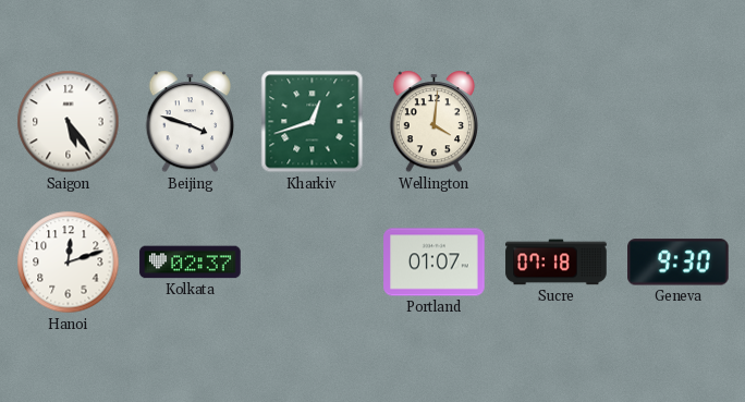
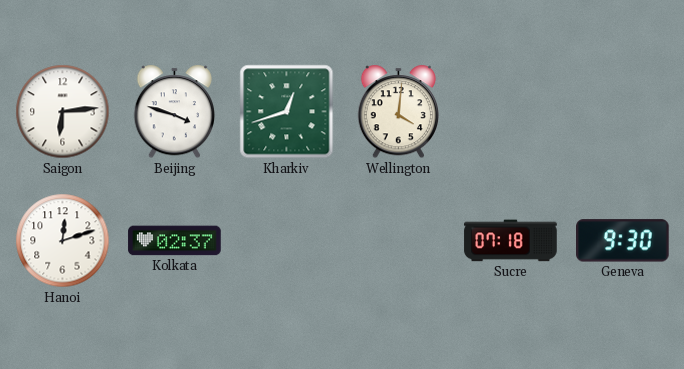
Saigon: 5:24 -> 6:14 (63, 112)
Portland: 01:07 -> none (435, 263)
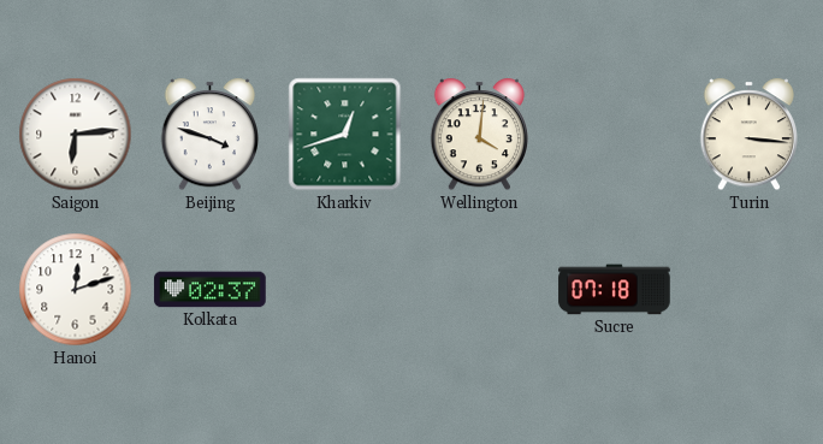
Turin: none -> 3:16 (748, 135)
Geneva: 9:30 -> none (623, 241)
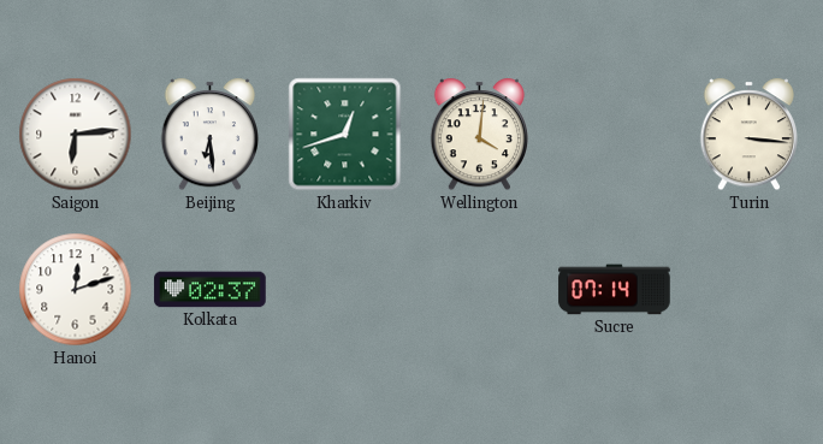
Beijing: 3:48 -> 6:29 (209, 135)
Sucre: 07:18 -> 07:14 (615, 290)
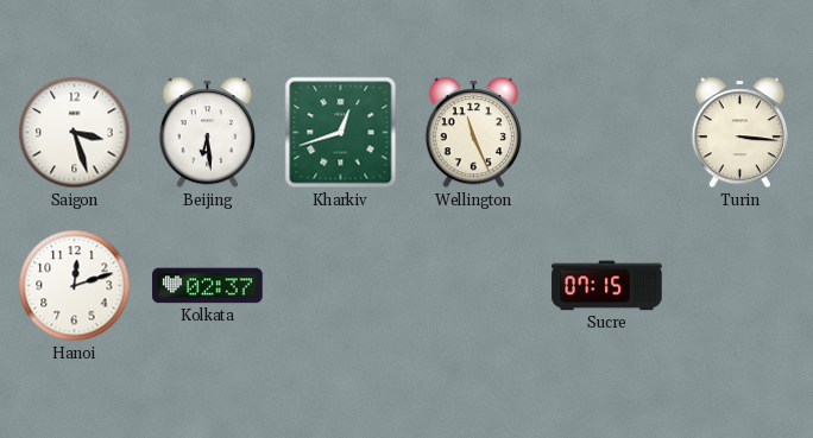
Saigon: 6:14 -> 3:27 (75, 133)
Wellington: 4:01 -> 11:26 (473, 133)
Sucre: 07:14 -> 07:15 (607, 286)
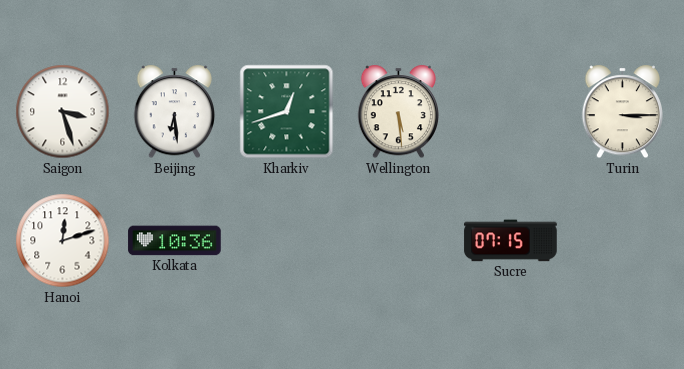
Wellington: 11:26 -> 5:29 (398, 112)
Turin: 3:16 -> 3:15 (622, 112)
Kolkata: 02:37 -> 10:36 (175, 241)
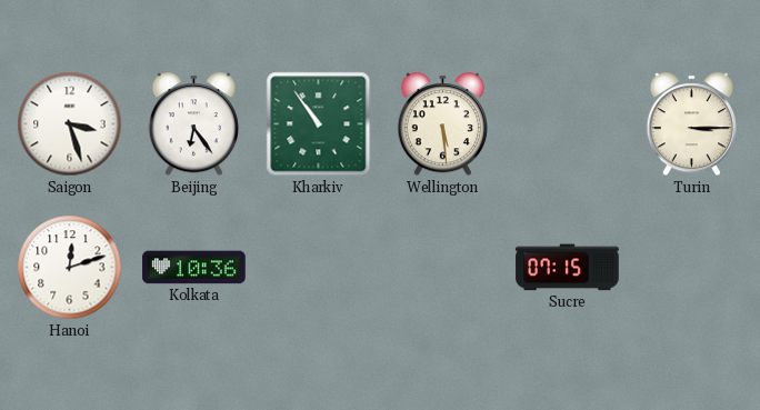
Beijing: 6:29 -> 6:24 (193, 124)
Kharkiv: 12:42 -> 10:54 (319, 124)
